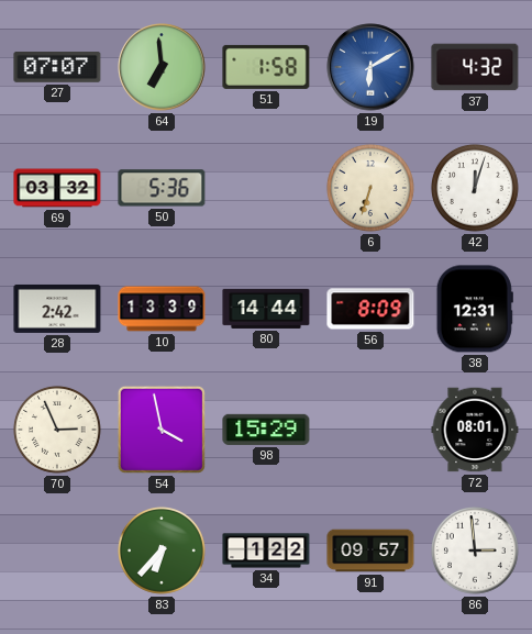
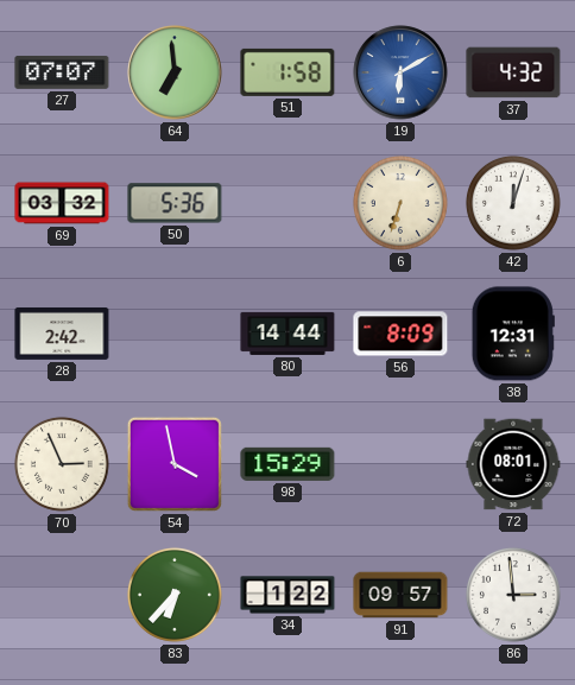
10: 13:39 -> none (162, 309)
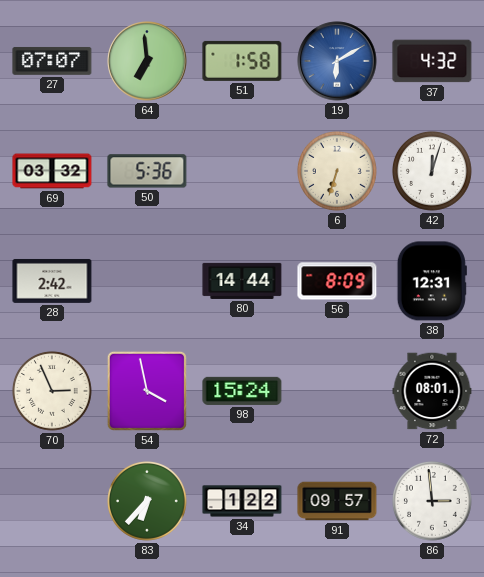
98: 15:29 -> 15:24 (242, 391)
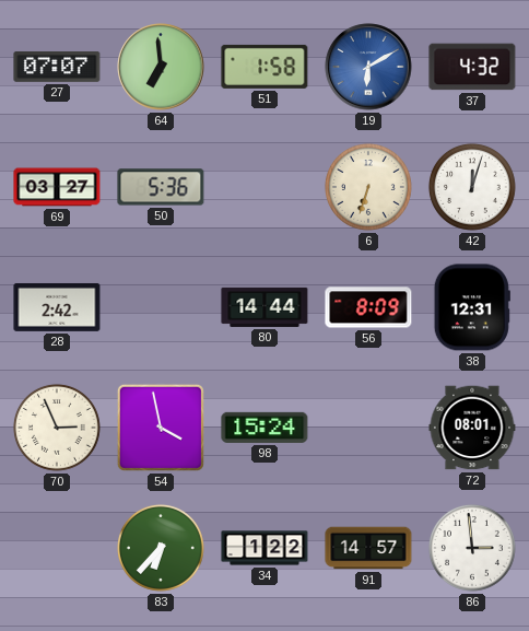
69: 03:32 -> 03:27 (57, 187)
91: 09:57 -> 14:57 (368, 548)
